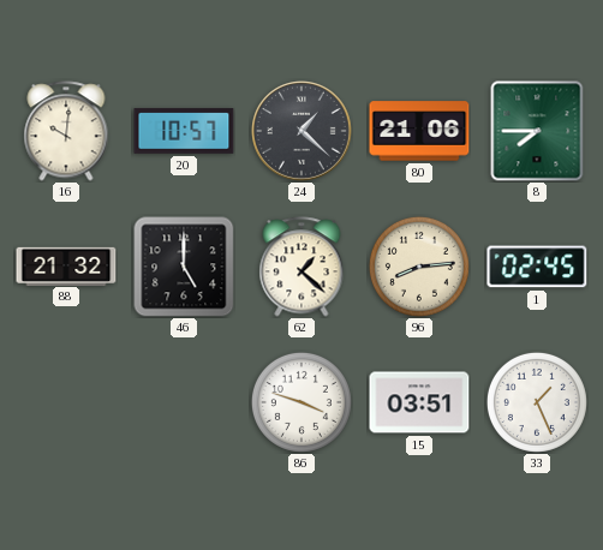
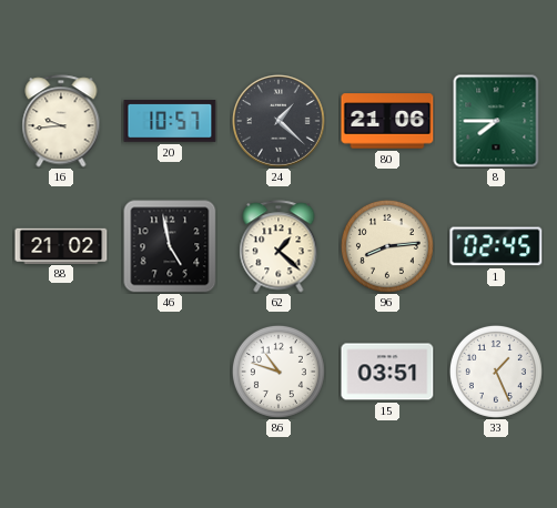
16: 10:01 -> 9:44 (61, 121)
88: 21:32 -> 21:02 (61, 245)
46: 5:00 -> 4:58 (170, 246)
86: 3:48 -> 10:48 (278, 372)
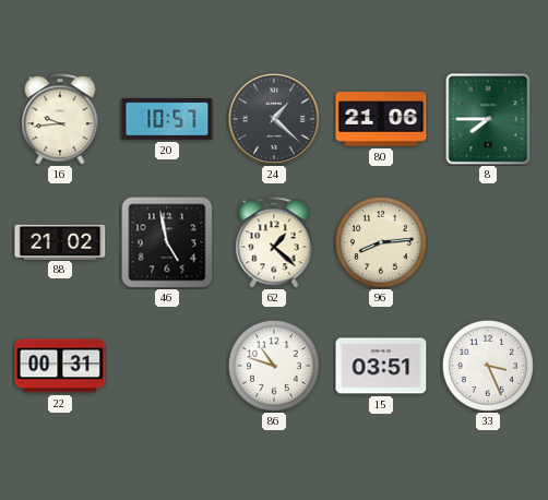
1: 02:45 -> none (496, 246)
22: none -> 00:31 (60, 366)
33: 1:26 -> 3:26 (488, 366)
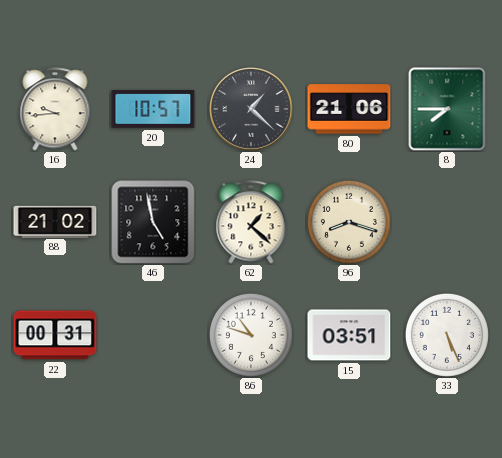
96: 8:14 -> 8:18 (349, 222)
33: 3:26 -> 5:26 (447, 335)
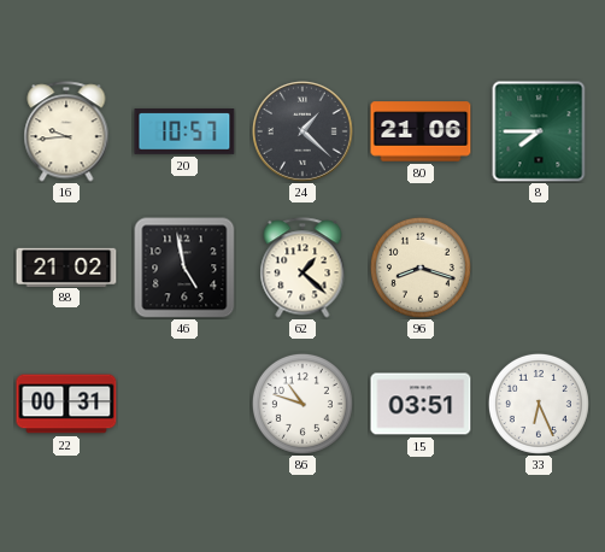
33: 5:26 -> 6:26 (539, 404)
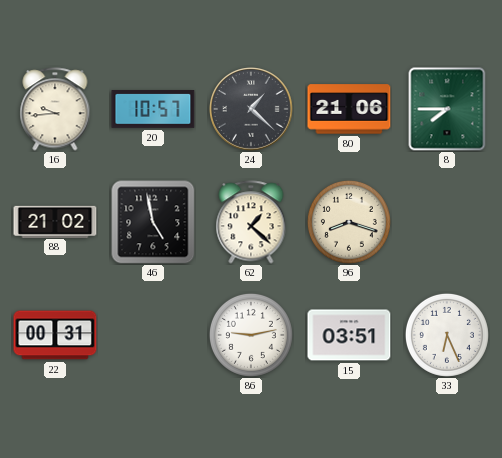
86: 10:48 -> 9:13 (251, 335)
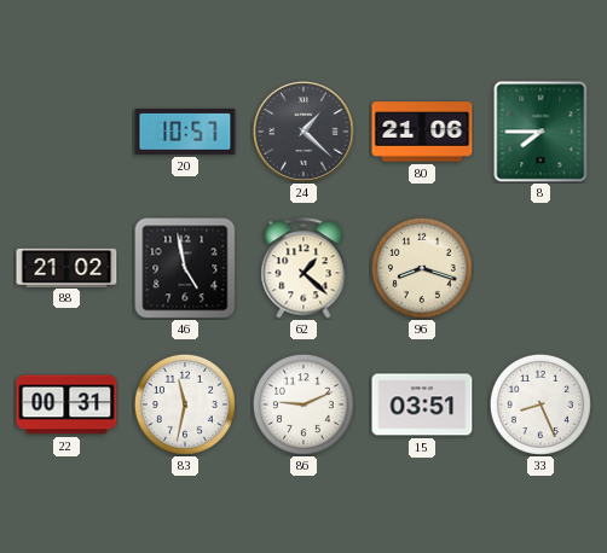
16: 9:44 -> none (55, 109)
83: none -> 11:32 (185, 404)
86: 9:13 -> 9:11 (303, 404)
33: 6:26 -> 8:26 (540, 404)
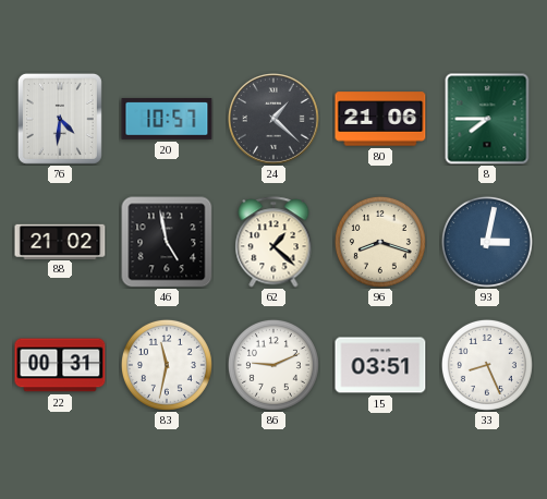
76: none -> 4:31 (60, 119)
93: none -> 3:02 (487, 242)
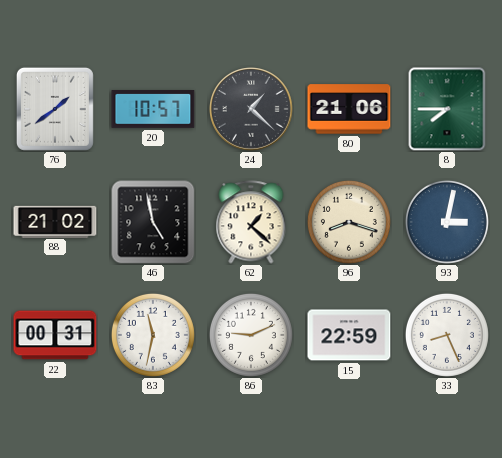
76: 4:31 -> 1:39 (55, 109)
15: 03:51 -> 22:59 (349, 335)
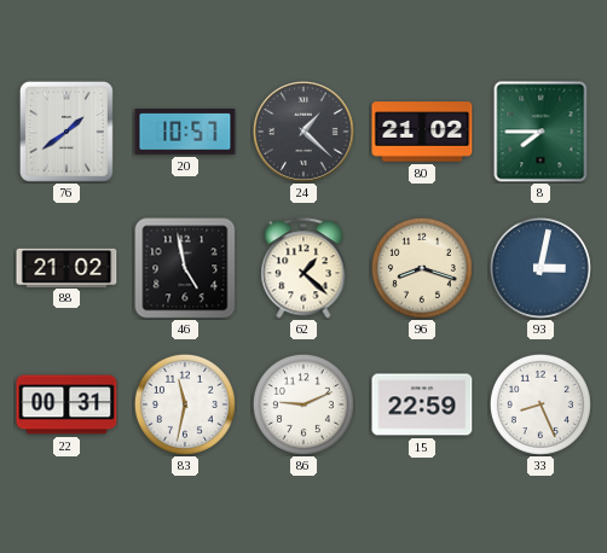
80: 21:06 -> 21:02 (422, 132)
